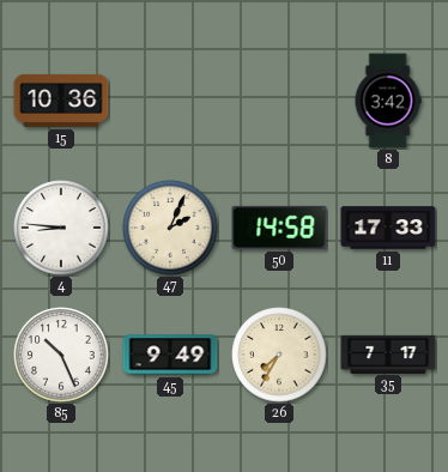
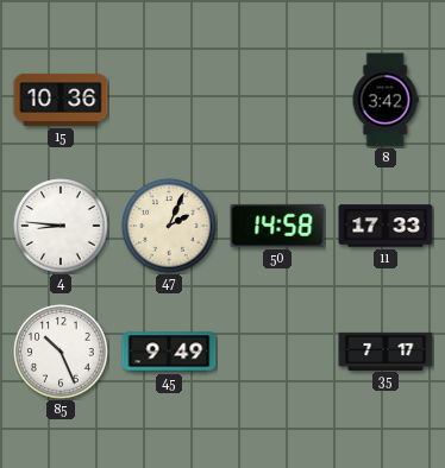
26: 7:35 -> none (279, 355)
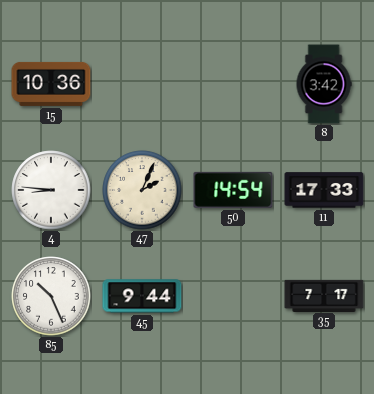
50: 14:58 -> 14:54 (233, 190)
45: 9:49 -> 9:44 (142, 296)
